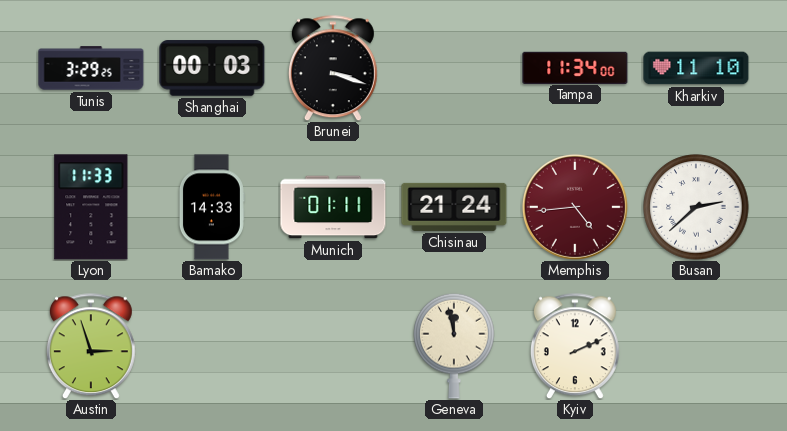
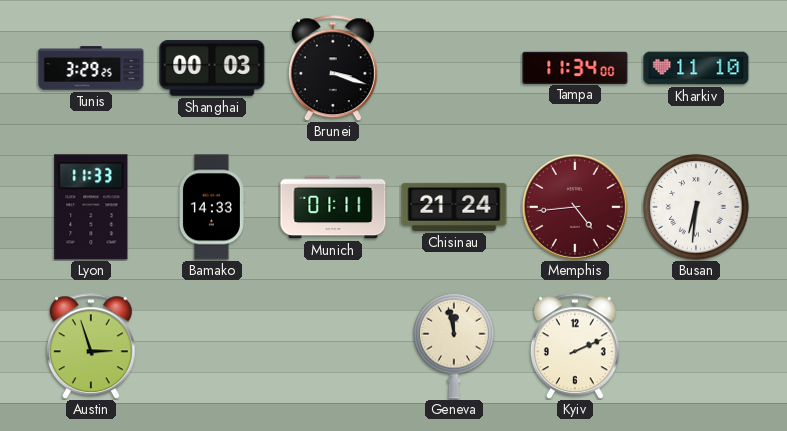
Busan: 2:38 -> 6:31 (696, 207)
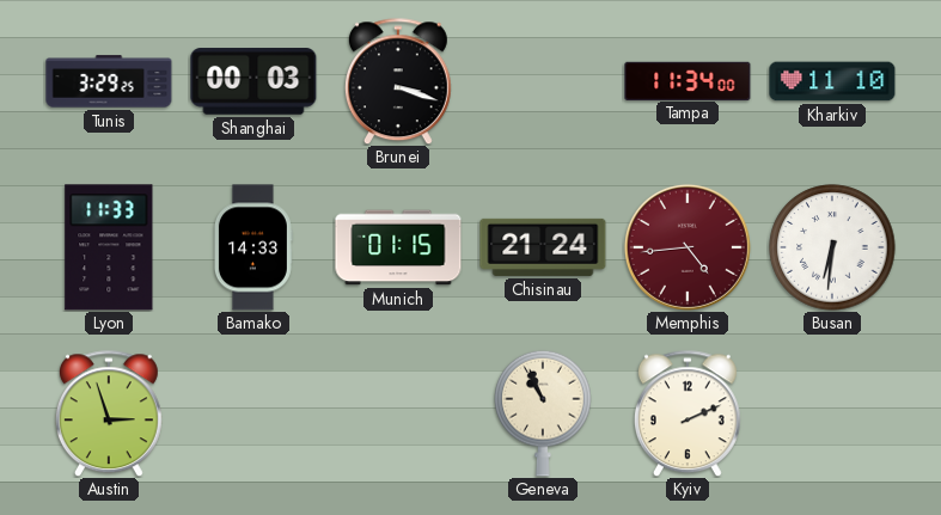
Munich: 01:11 -> 01:15 (398, 247)
Geneva: 11:58 -> 10:56 (543, 413)
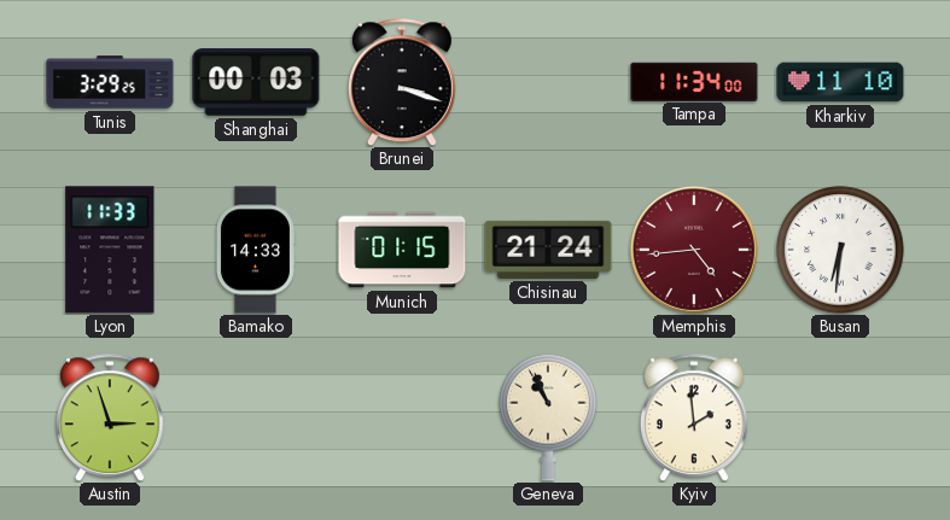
Kyiv: 2:11 -> 1:59 (694, 417)
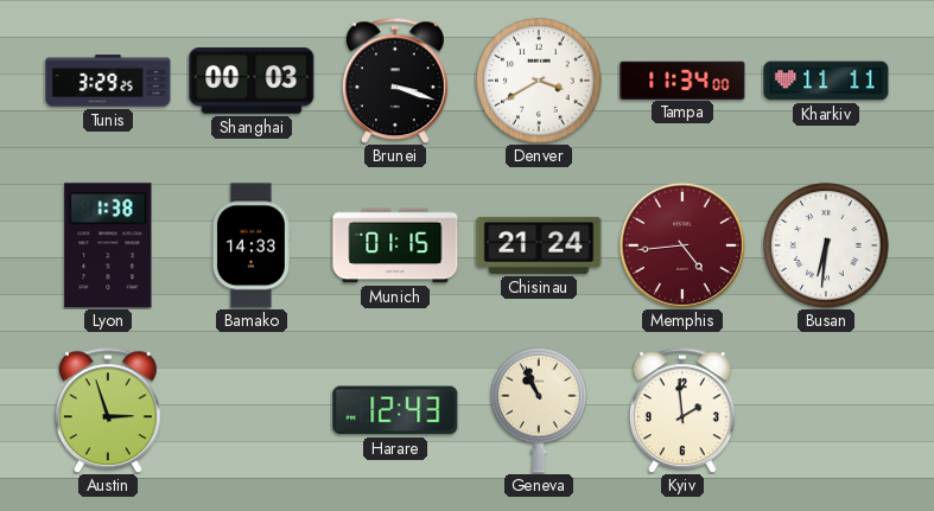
Denver: none -> 3:40 (539, 81)
Kharkiv: 11:10 -> 11:11 (826, 81)
Lyon: 11:33 -> 1:38 (108, 245)
Harare: none -> 12:43 (395, 410)
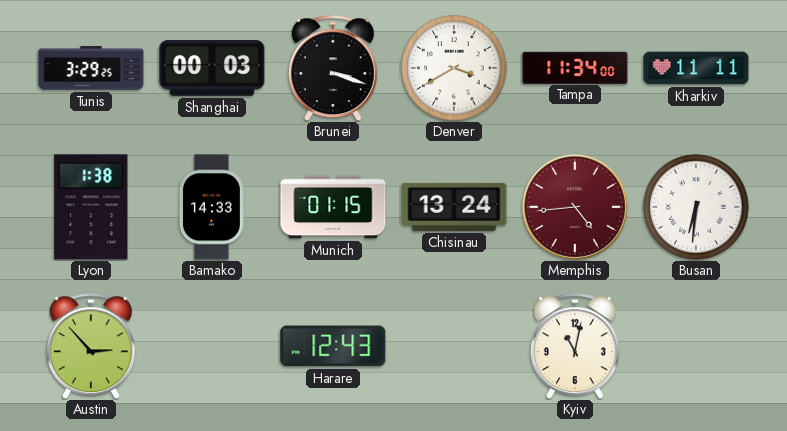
Chisinau: 21:24 -> 13:24 (454, 207)
Austin: 2:57 -> 2:53 (91, 346)
Geneva: 10:56 -> none (539, 410)
Kyiv: 1:59 -> 11:02 (575, 346)
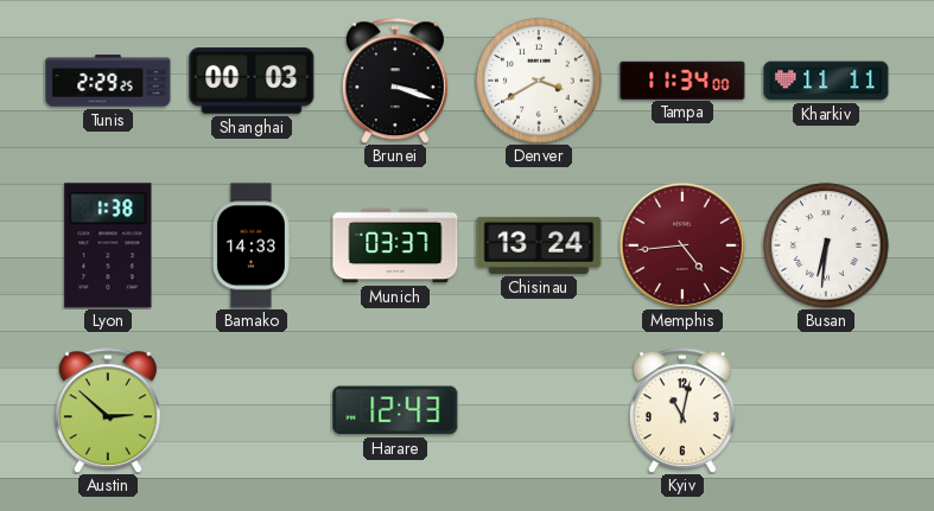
Tunis: 3:29 -> 2:29 (108, 81)
Munich: 01:15 -> 03:37 (395, 245)
Austin: 2:53 -> 2:52 (108, 410)
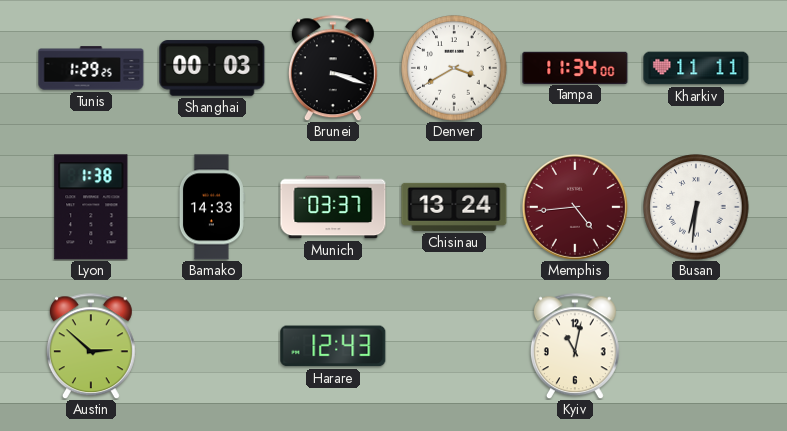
Tunis: 2:29 -> 1:29 (91, 68)
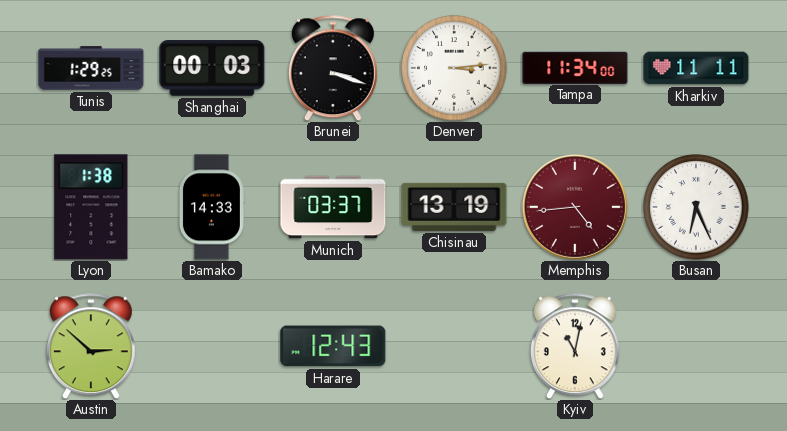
Denver: 3:40 -> 3:14 (454, 68)
Chisinau: 13:24 -> 13:19 (454, 207)
Busan: 6:31 -> 6:26 (696, 207)
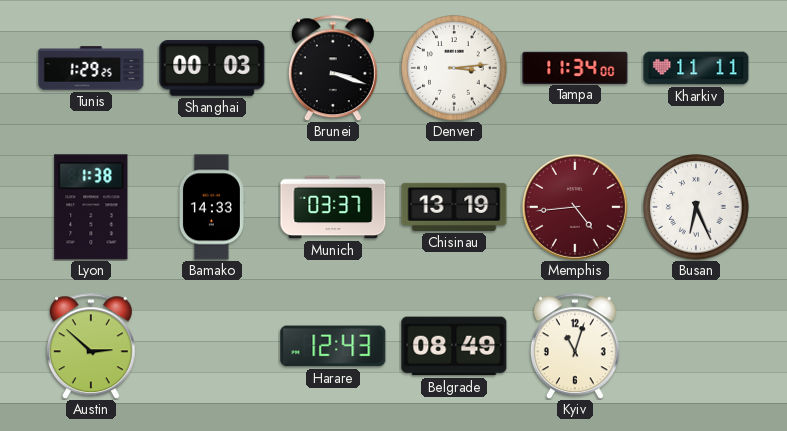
Belgrade: none -> 08:49 (454, 346)
Kyiv: 11:02 -> 11:03 (575, 346)
